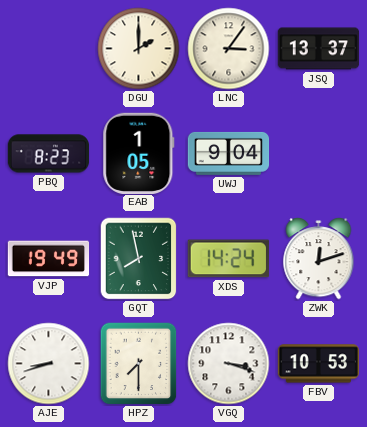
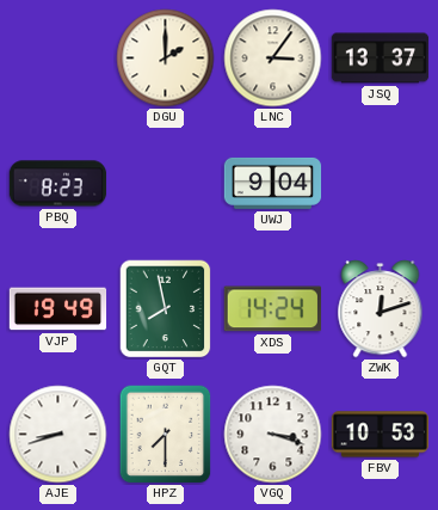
EAB: 1:05 -> none (139, 153)
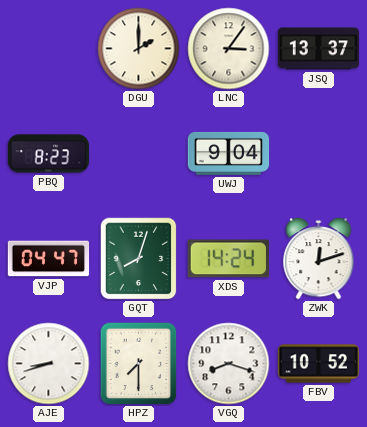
VJP: 19:49 -> 04:47 (49, 259)
GQT: 7:58 -> 8:03 (139, 259)
VGQ: 3:18 -> 8:18 (229, 364)
FBV: 10:53 -> 10:52 (319, 364)
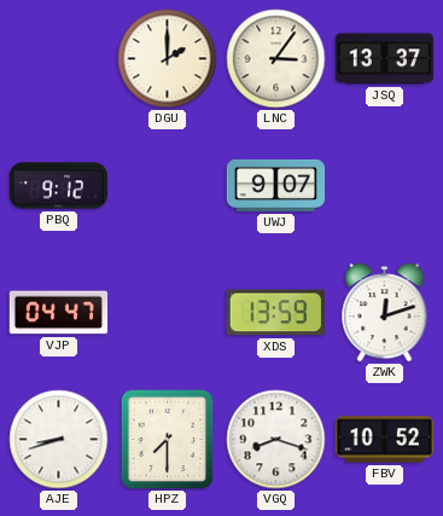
PBQ: 8:23 -> 9:12 (59, 186)
UWJ: 9:04 -> 9:07 (276, 185)
GQT: 8:03 -> none (139, 259)
XDS: 14:24 -> 13:59 (275, 313)
